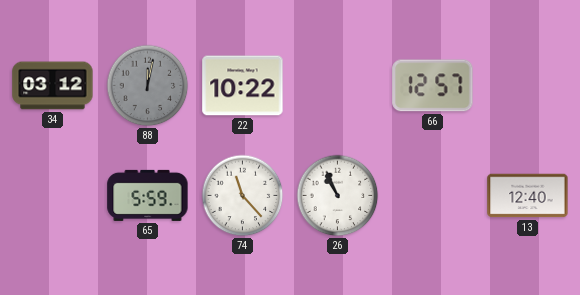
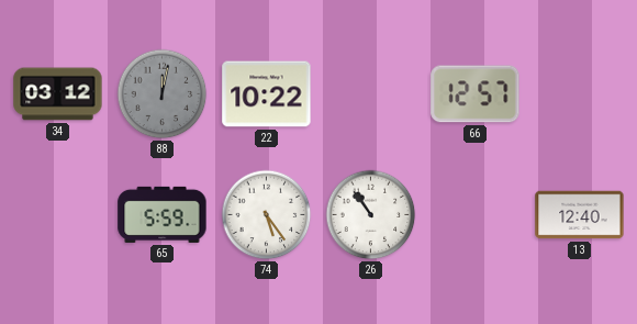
74: 11:23 -> 5:24 (267, 215)
26: 10:56 -> 10:54 (371, 215)
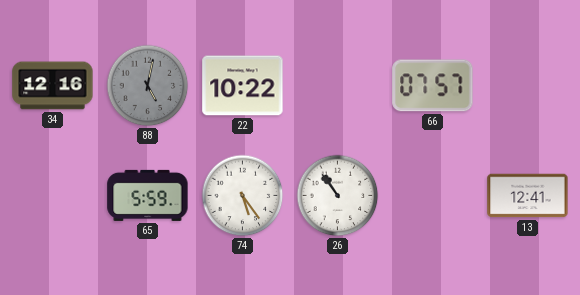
34: 03:12 -> 12:16 (53, 86)
88: 12:02 -> 5:02 (148, 86)
66: 12:57 -> 07:57 (433, 86)
13: 12:40 -> 12:41 (528, 196)
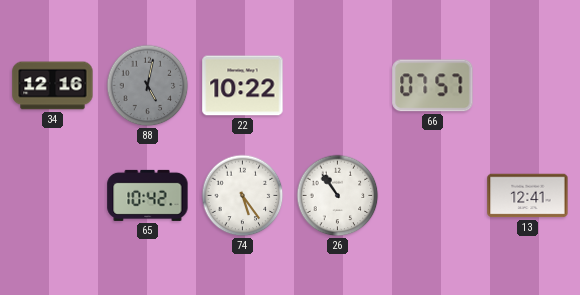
65: 5:59 -> 10:42 (148, 195)
